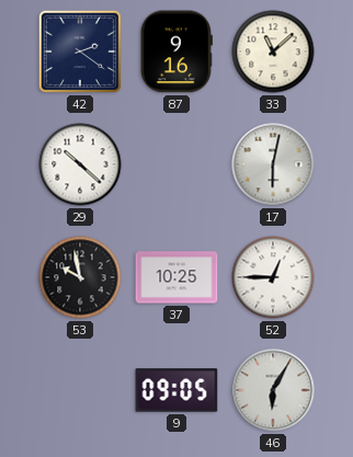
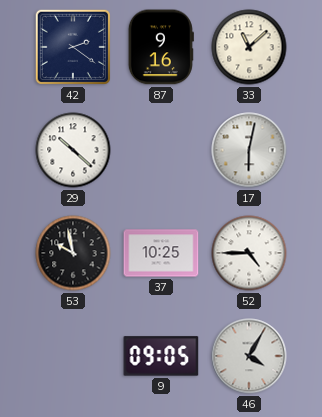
52: 12:45 -> 4:45 (249, 253)
46: 6:05 -> 4:05 (249, 356)
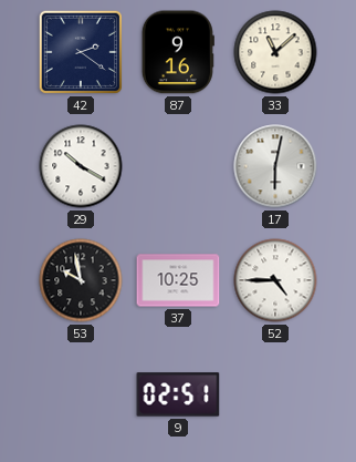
29: 10:22 -> 10:20 (81, 166)
9: 09:05 -> 02:51 (178, 394)
46: 4:05 -> none (249, 356)
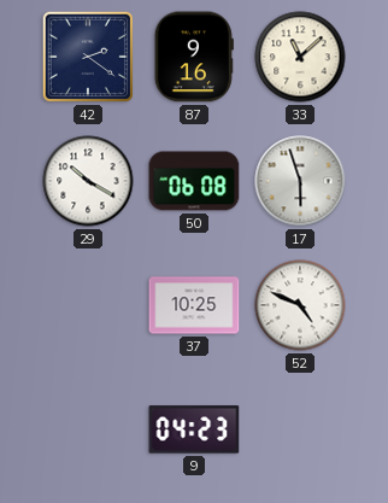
50: none -> 06:08 (194, 181)
17: 6:02 -> 5:57 (300, 181)
53: 9:58 -> none (81, 280)
52: 4:45 -> 4:49 (300, 305)
9: 02:51 -> 04:23 (194, 429)
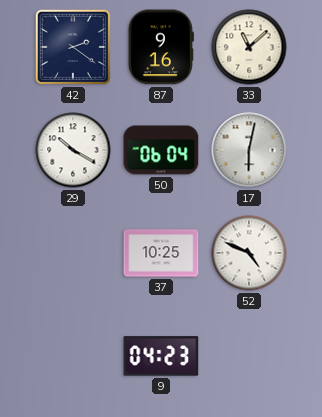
50: 06:08 -> 06:04 (161, 150)
17: 5:57 -> 6:02 (249, 150)
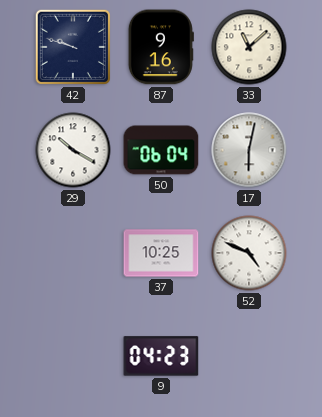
42: 2:21 -> 9:48 (73, 47)
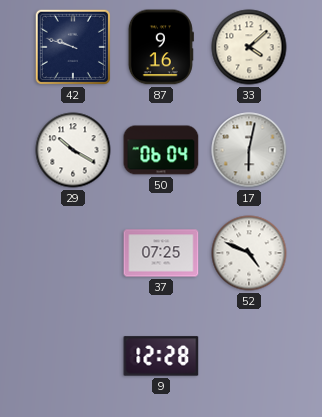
33: 11:08 -> 4:08 (249, 47)
37: 10:25 -> 07:25 (161, 253)
9: 04:23 -> 12:28 (161, 356)
